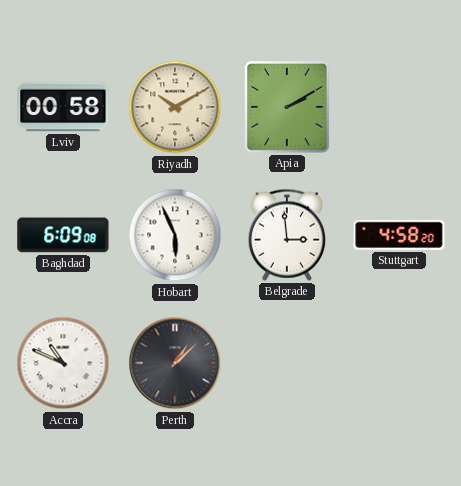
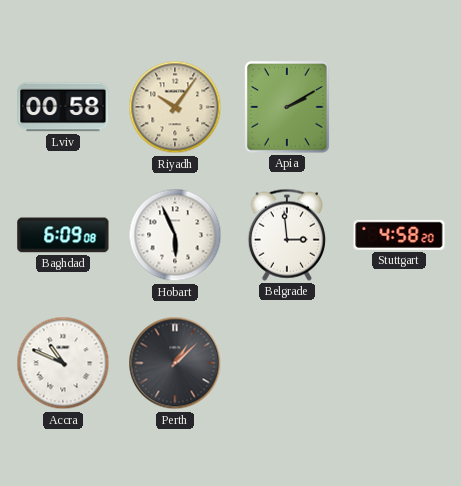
Riyadh: 10:10 -> 10:06 (175, 107)
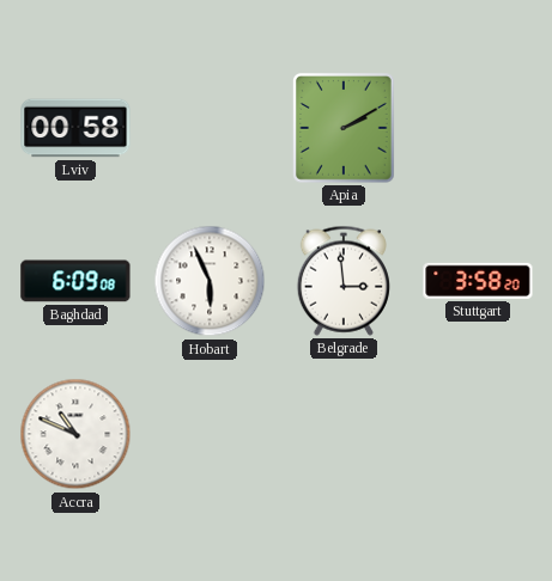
Riyadh: 10:06 -> none (175, 107)
Stuttgart: 4:58 -> 3:58 (478, 281)
Perth: 1:08 -> none (175, 363)
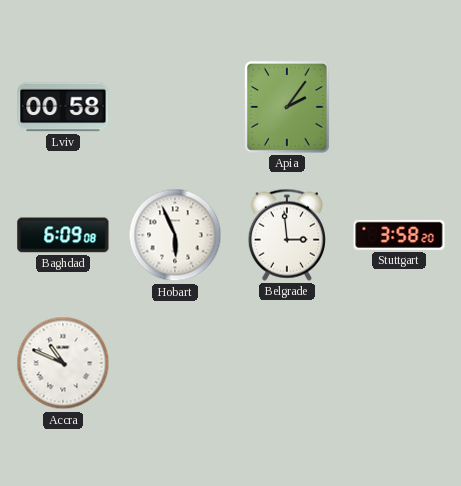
Apia: 2:10 -> 2:06 (288, 107)
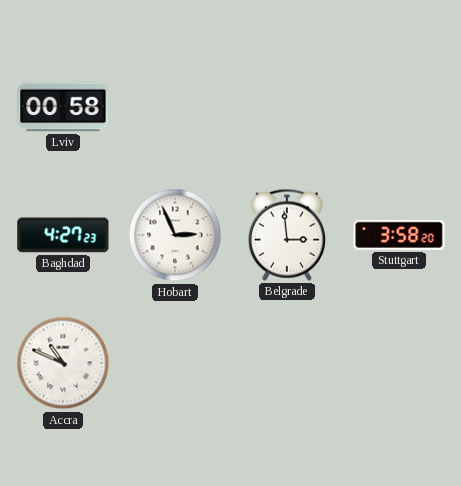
Apia: 2:06 -> none (288, 107)
Baghdad: 6:09 -> 4:27 (63, 235)
Hobart: 5:56 -> 2:56 (175, 235)
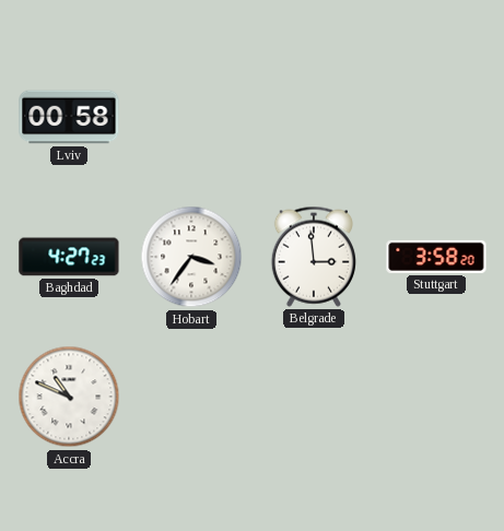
Hobart: 2:56 -> 3:36 (191, 257)
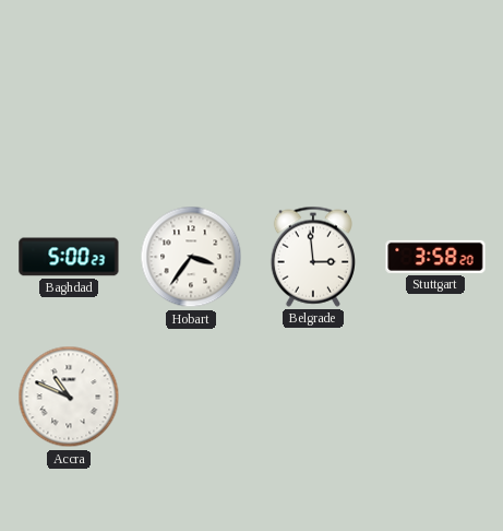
Lviv: 00:58 -> none (69, 117)
Baghdad: 4:27 -> 5:00 (69, 257)
